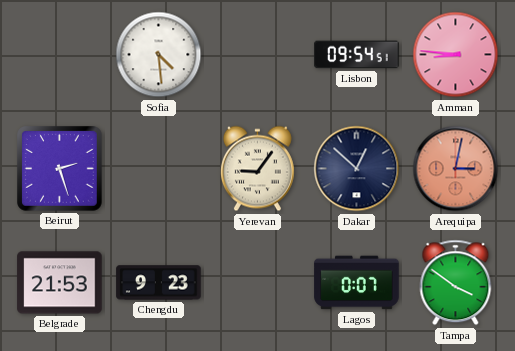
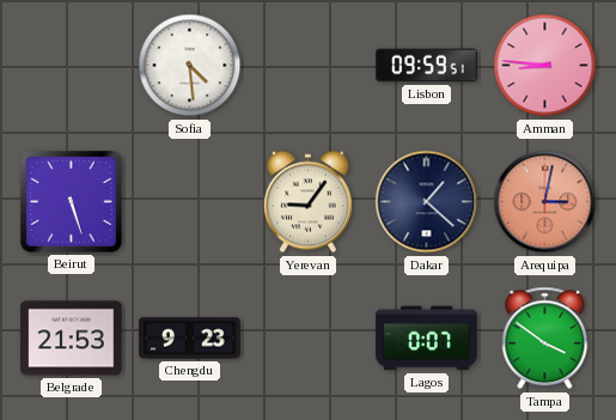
Lisbon: 09:54 -> 09:59 (427, 66)
Beirut: 2:27 -> 5:27 (72, 202)
Dakar: 12:52 -> 1:22 (427, 202)
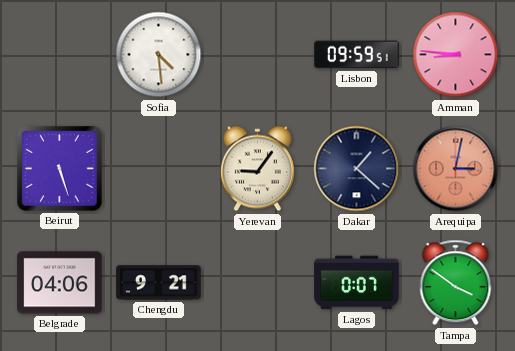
Belgrade: 21:53 -> 04:06 (60, 283)
Chengdu: 9:23 -> 9:21 (159, 283)
